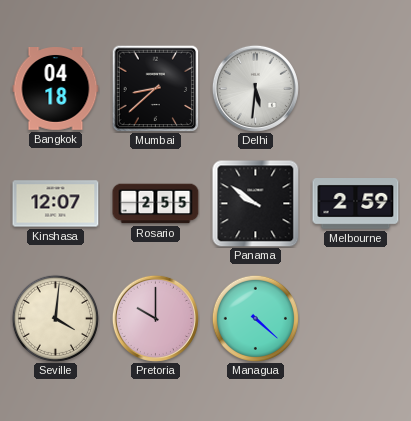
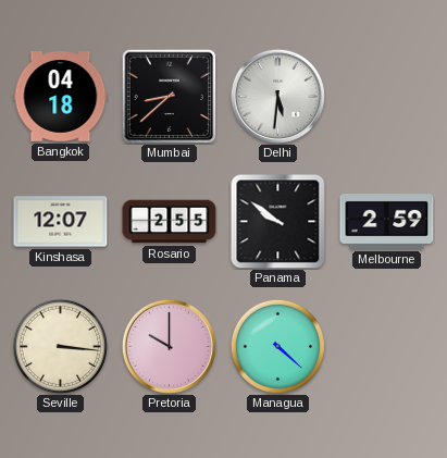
Seville: 4:01 -> 3:16 (60, 346)
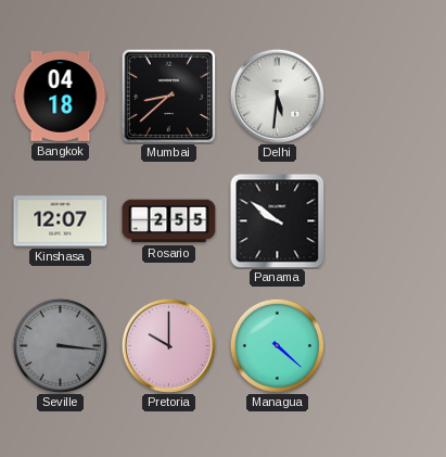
Melbourne: 2:59 -> none (387, 222)
Seville dial: cream -> grey (60, 345)
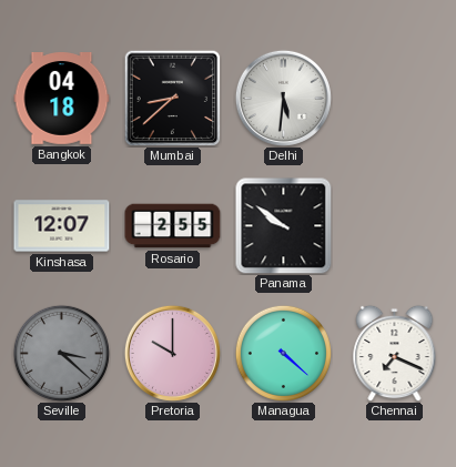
Seville: 3:16 -> 3:22 (61, 353)
Chennai: none -> 7:19 (395, 353)
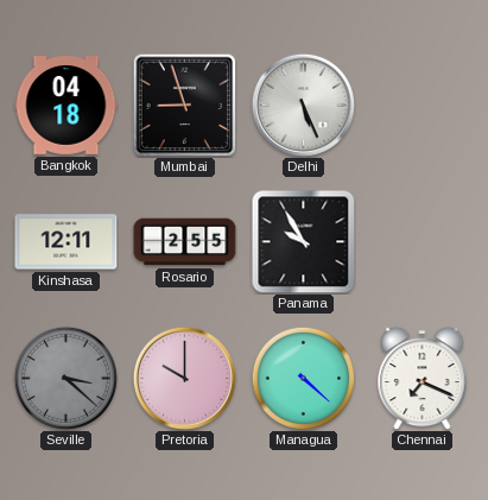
Mumbai: 8:38 -> 8:57 (184, 105)
Delhi: 5:31 -> 5:26 (303, 105)
Kinshasa: 12:07 -> 12:11 (66, 242)
Panama: 9:51 -> 9:55 (304, 242)
